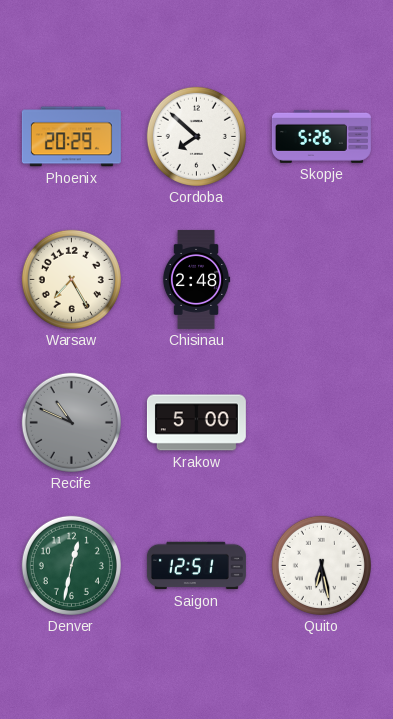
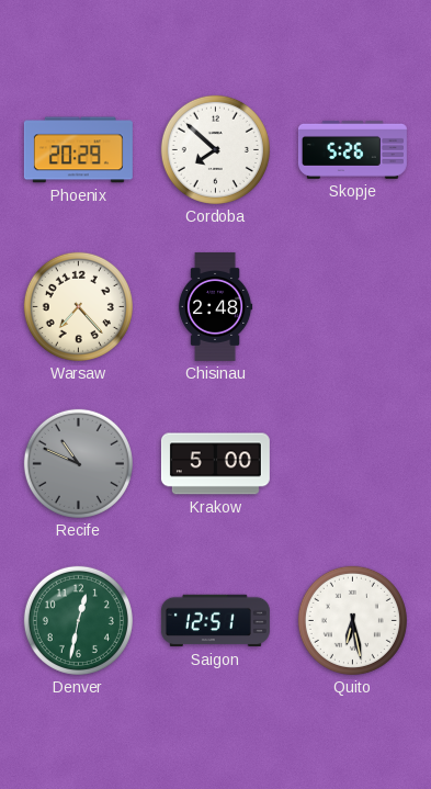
Warsaw: 7:25 -> 7:23 (78, 306)
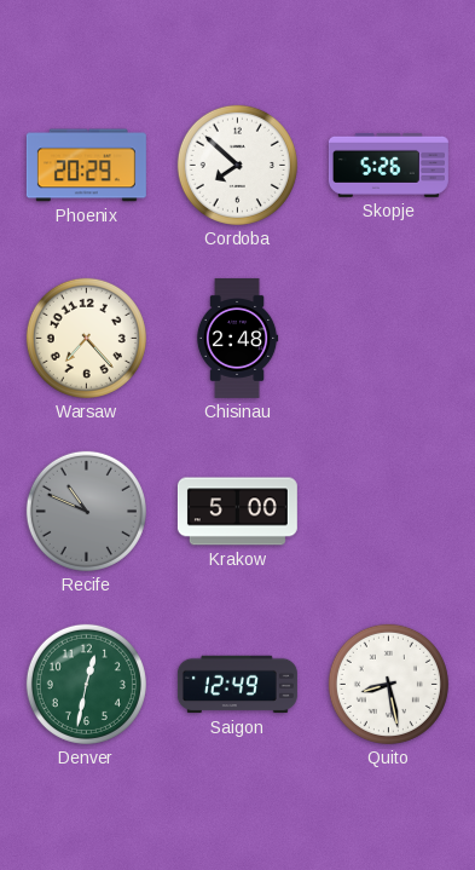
Saigon: 12:51 -> 12:49 (237, 685)
Quito: 6:28 -> 8:28 (388, 684)
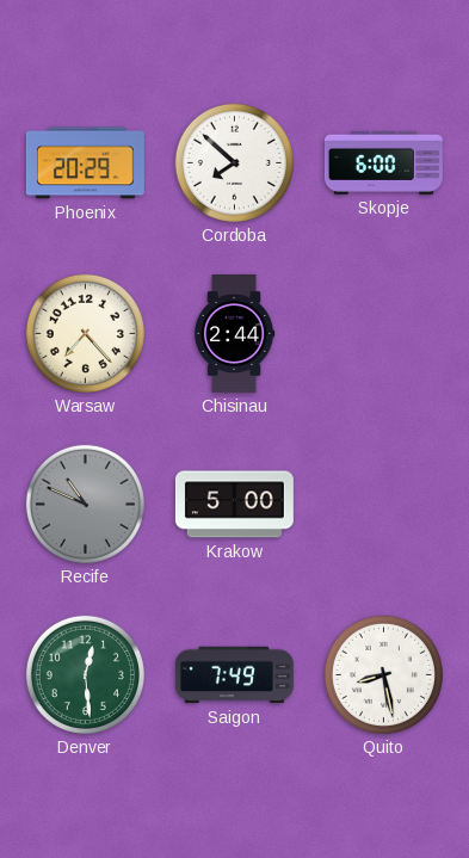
Skopje: 5:26 -> 6:00 (383, 162)
Chisinau: 2:48 -> 2:44 (234, 333)
Denver: 12:32 -> 12:29 (85, 674)
Saigon: 12:49 -> 7:49 (234, 675)
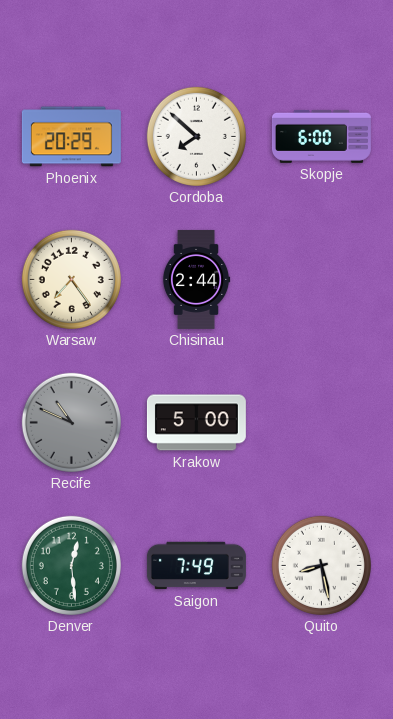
Warsaw: 7:23 -> 7:24 (71, 279)
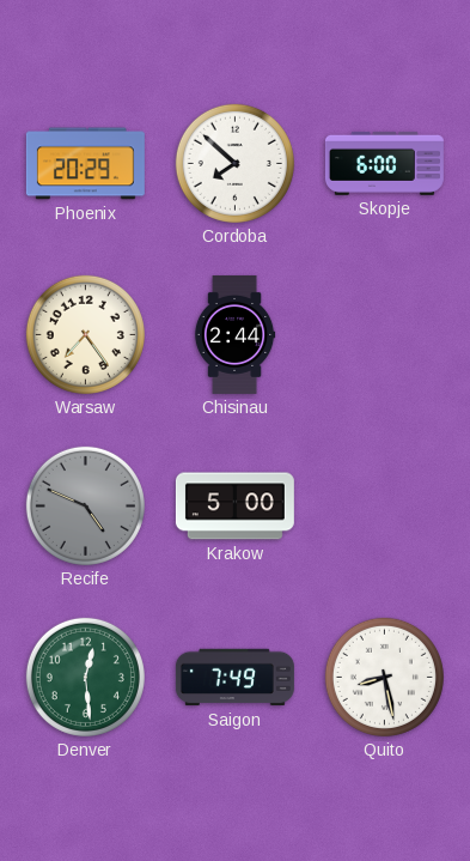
Recife: 10:49 -> 4:49 (85, 505)
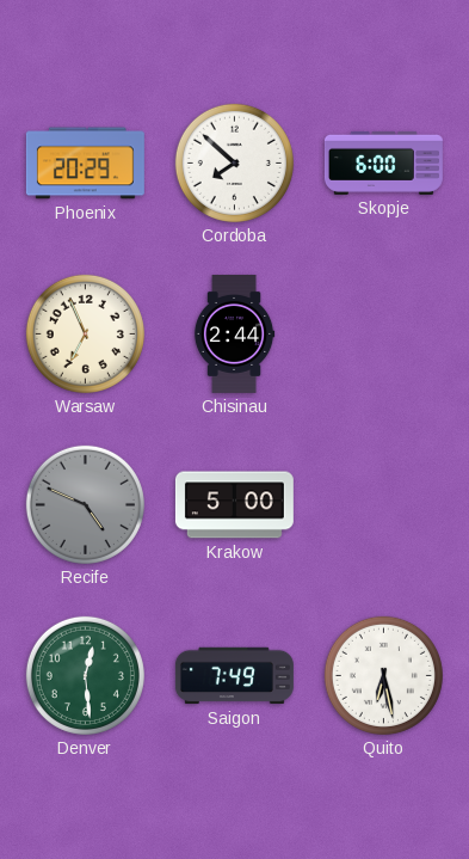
Warsaw: 7:24 -> 6:56 (85, 333)
Quito: 8:28 -> 6:28 (383, 675)
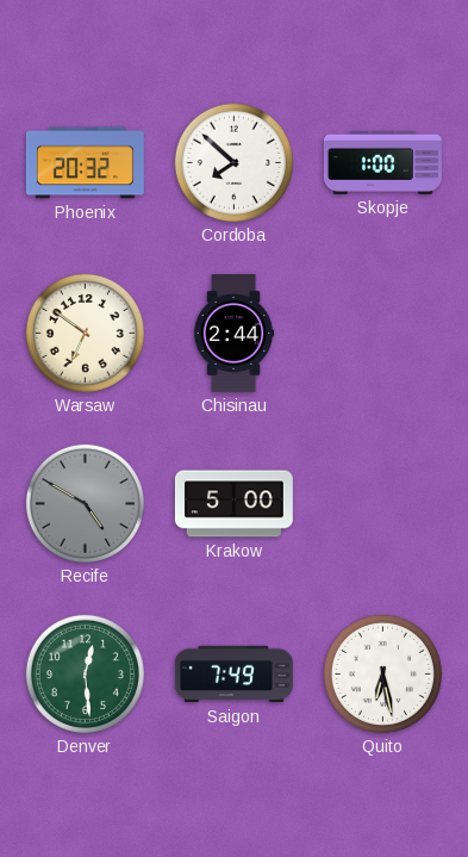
Phoenix: 20:29 -> 20:32 (85, 163)
Skopje: 6:00 -> 1:00 (382, 162)
Warsaw: 6:56 -> 6:51 (85, 333)
Recife: 4:49 -> 4:50 (85, 503)
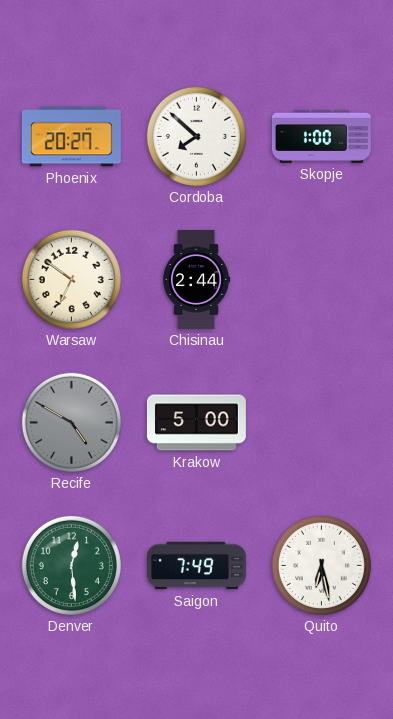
Phoenix: 20:32 -> 20:27 (71, 137)
